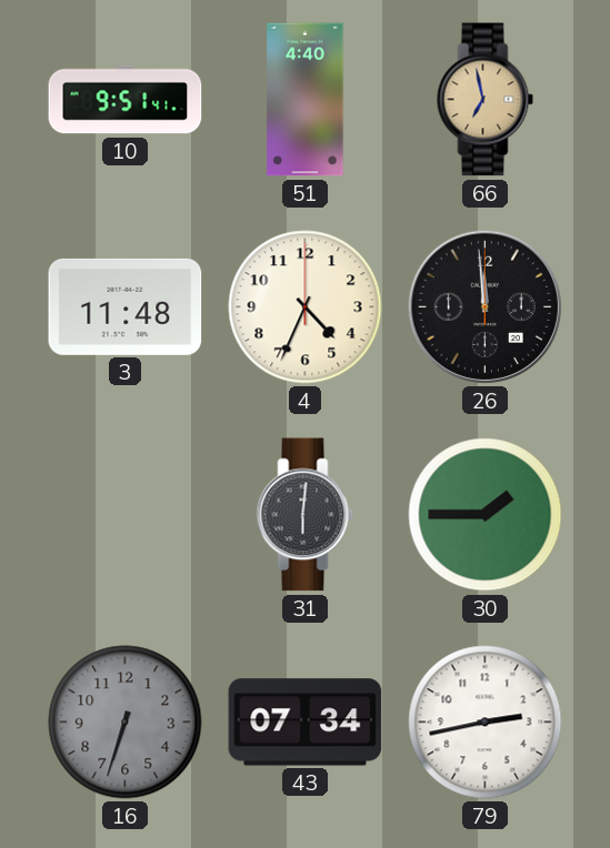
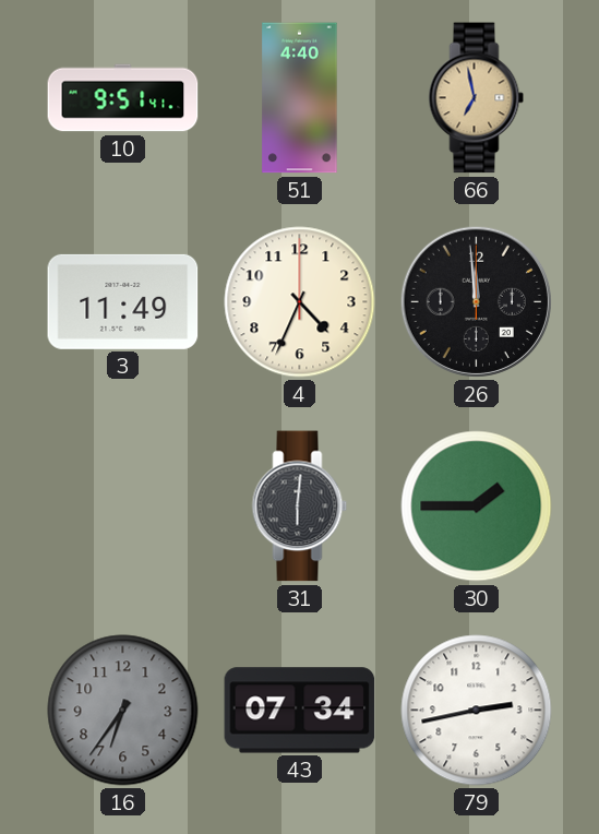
3: 11:48 -> 11:49 (123, 301)
16: 6:33 -> 6:36 (123, 711)
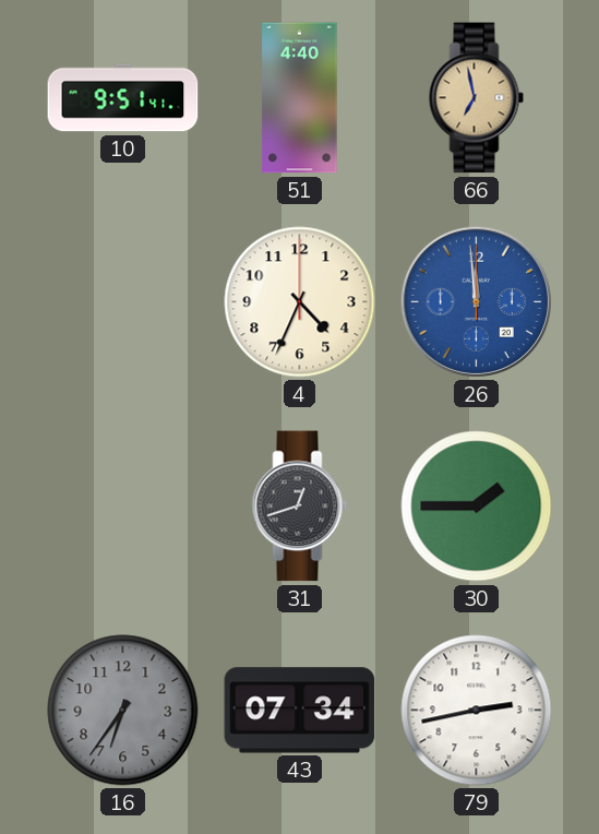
3: 11:49 -> none (123, 301)
26 dial: black -> blue (476, 301)
31: 6:01 -> 12:42 (300, 507)
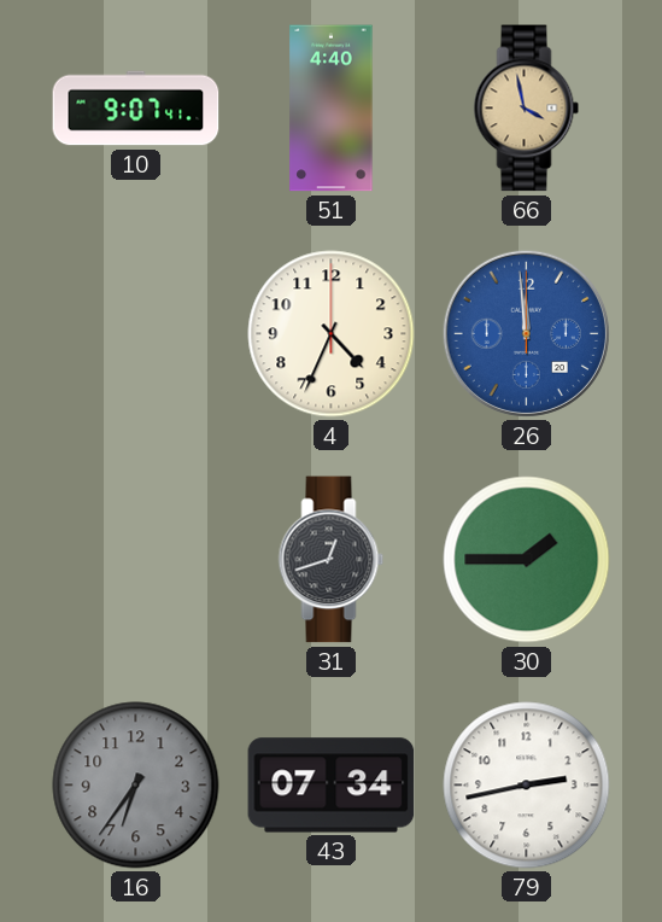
10: 9:51 -> 9:07 (136, 109)
66: 6:58 -> 3:58 (527, 109)
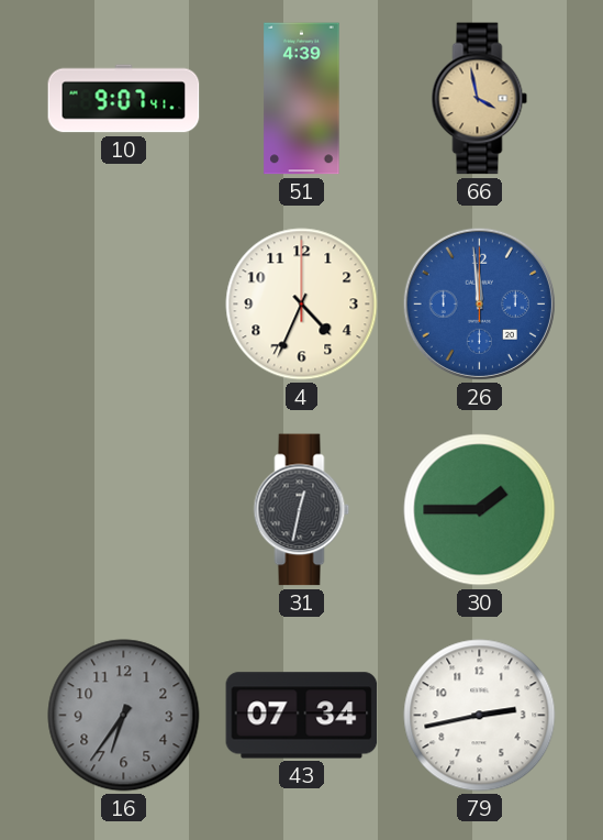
51: 4:40 -> 4:39 (302, 99)
31: 12:42 -> 12:32 (302, 510)
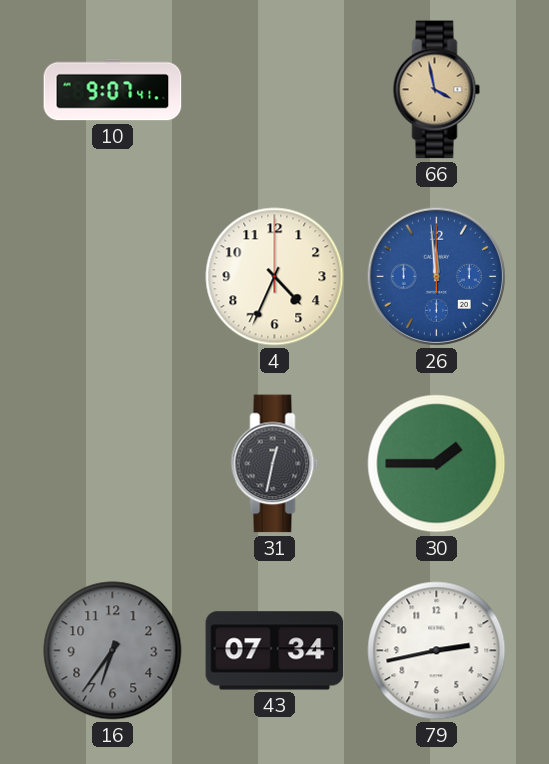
51: 4:39 -> none (302, 99)
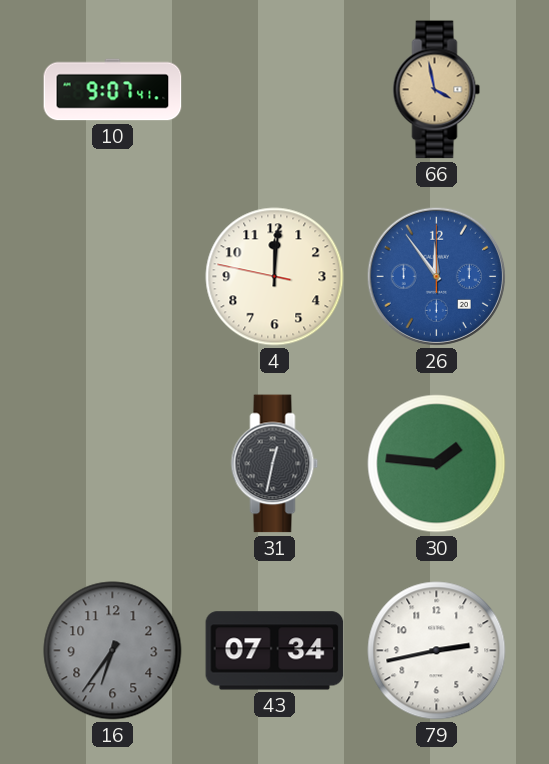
4: 4:34 -> 12:00 (275, 277)
26: 11:59 -> 11:54 (436, 276)
30: 1:45 -> 1:46 (437, 464)
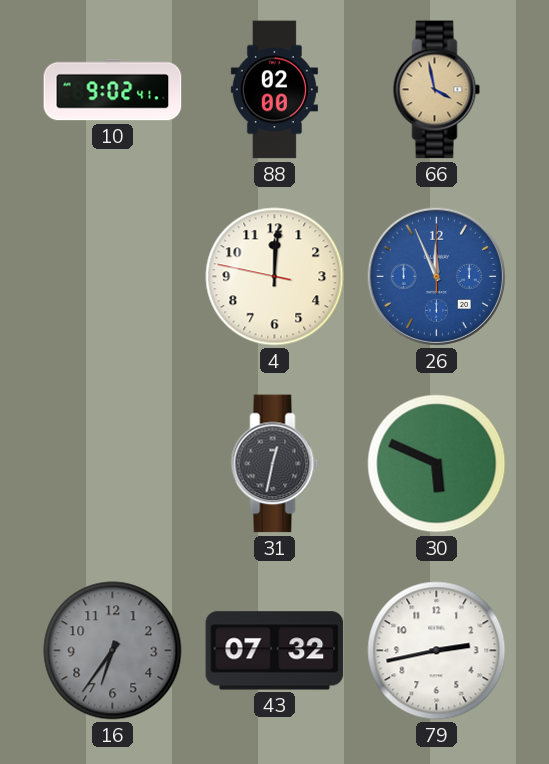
10: 9:07 -> 9:02 (113, 90)
88: none -> 02:00 (274, 90)
26: 11:54 -> 11:56 (436, 276)
30: 1:46 -> 5:49 (437, 464)
43: 07:34 -> 07:32 (275, 651)
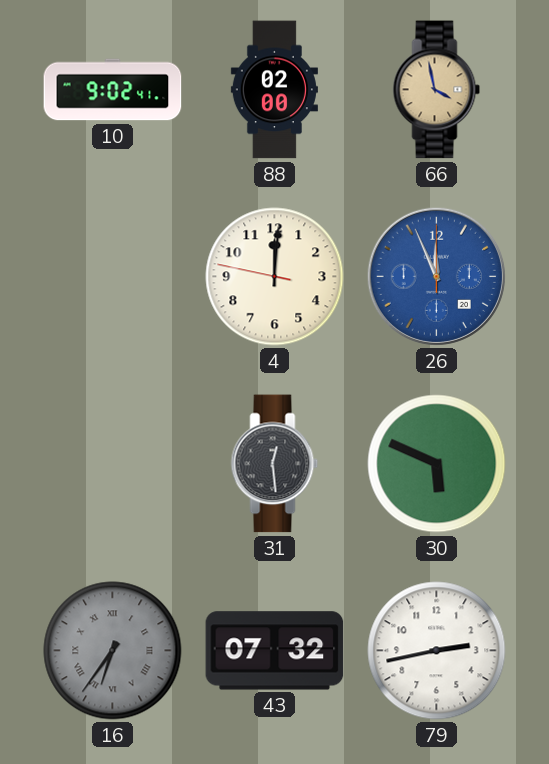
31: 12:32 -> 12:29 (275, 464)
16 numerals: Arabic -> Roman (113, 651)
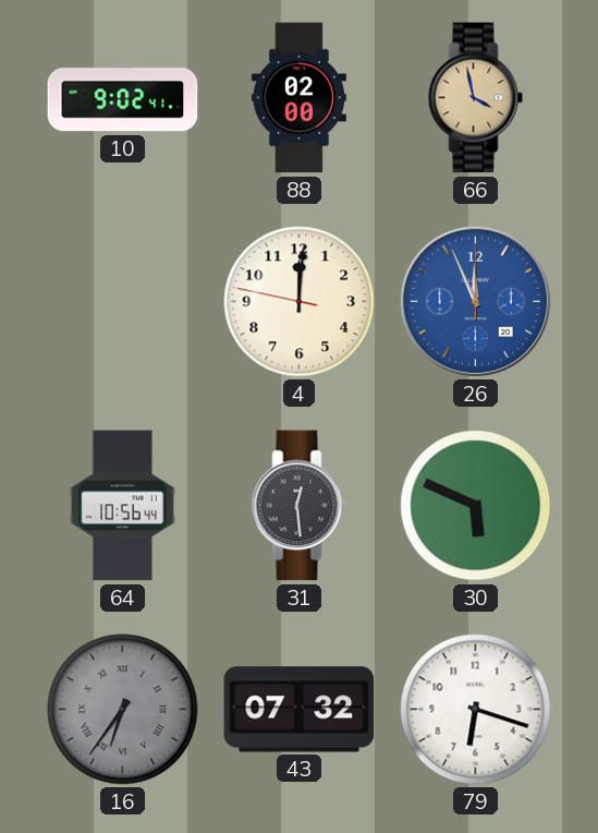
64: none -> 10:56 (122, 506)
79: 2:43 -> 6:18 (476, 710)
